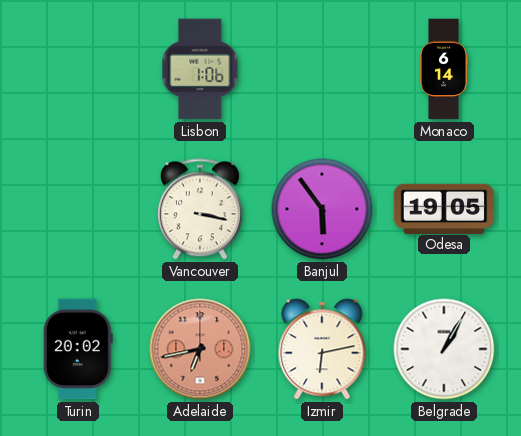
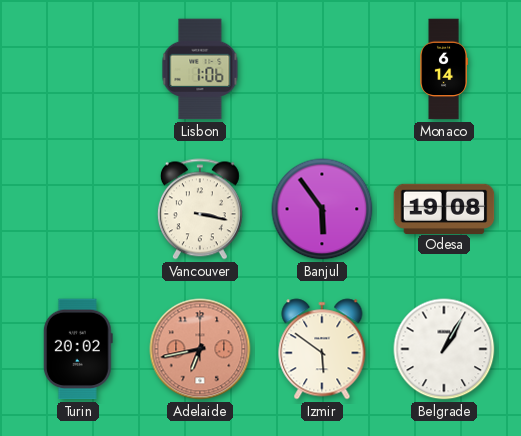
Odesa: 19:05 -> 19:08 (444, 208)
Izmir: 6:13 -> 5:51 (322, 349)
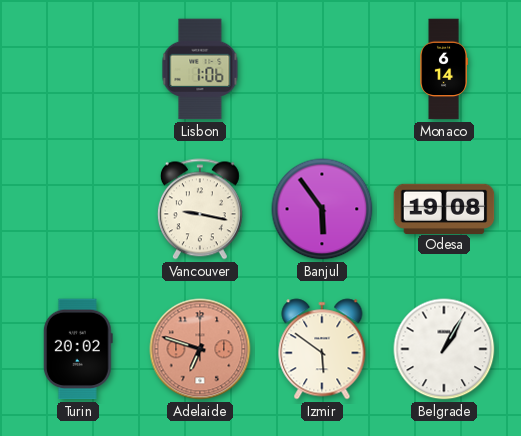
Vancouver: 3:17 -> 9:17 (200, 209)
Adelaide: 6:43 -> 6:48 (200, 349)
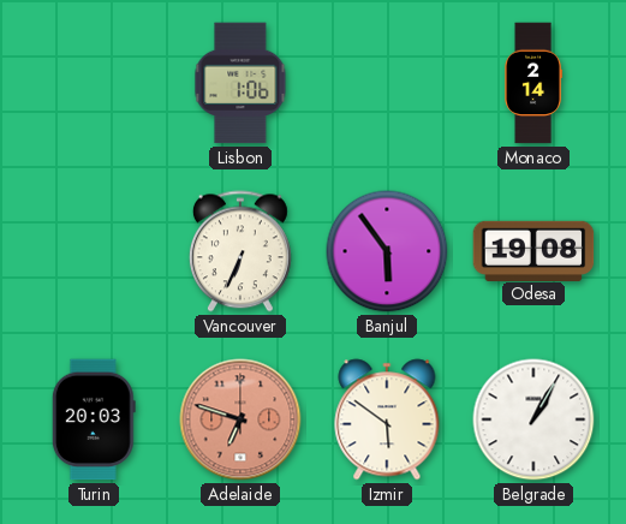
Monaco: 6:14 -> 2:14 (533, 83)
Vancouver: 9:17 -> 6:34 (240, 251)
Turin: 20:02 -> 20:03 (94, 419)
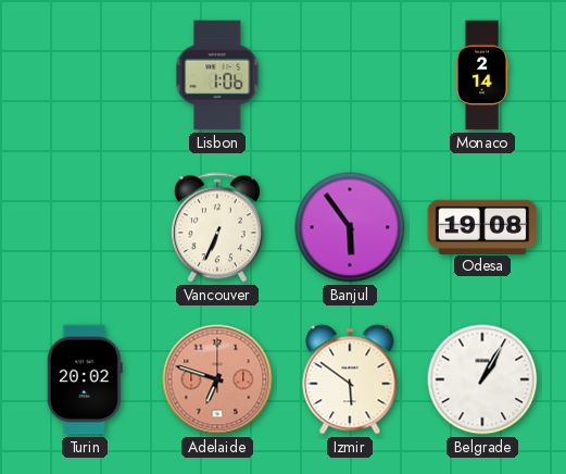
Turin: 20:03 -> 20:02 (85, 379)
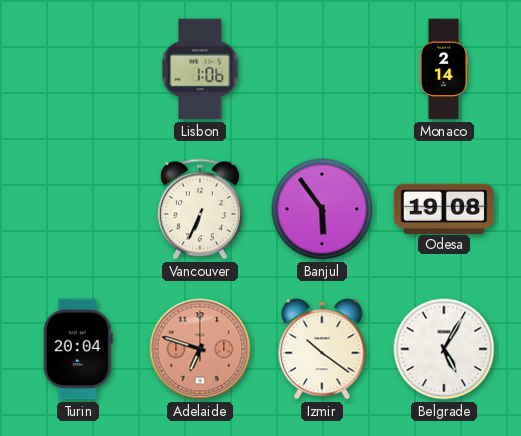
Turin: 20:02 -> 20:04 (78, 349)
Izmir: 5:51 -> 10:21 (322, 349)
Belgrade: 1:05 -> 5:05 (444, 349)
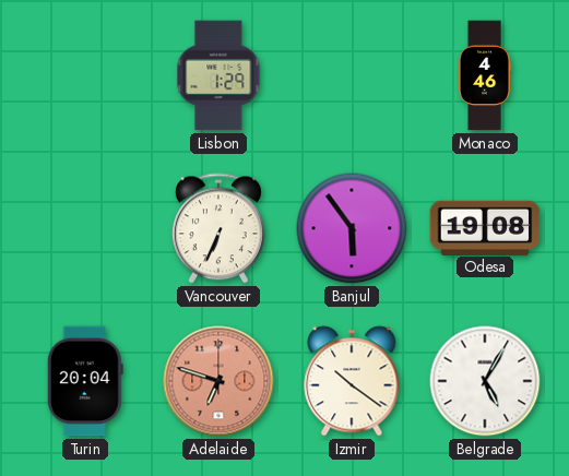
Lisbon: 1:06 -> 1:29 (218, 75)
Monaco: 2:14 -> 4:46 (485, 75)
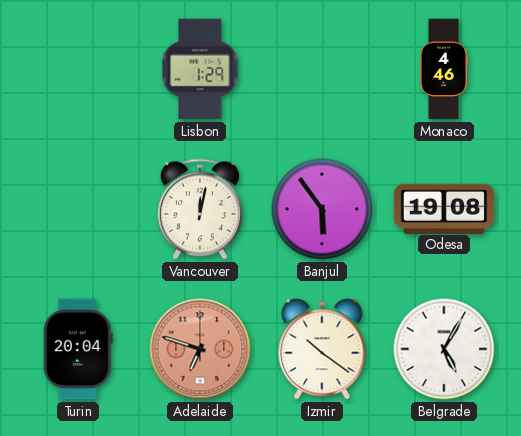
Vancouver: 6:34 -> 12:02 (200, 209)
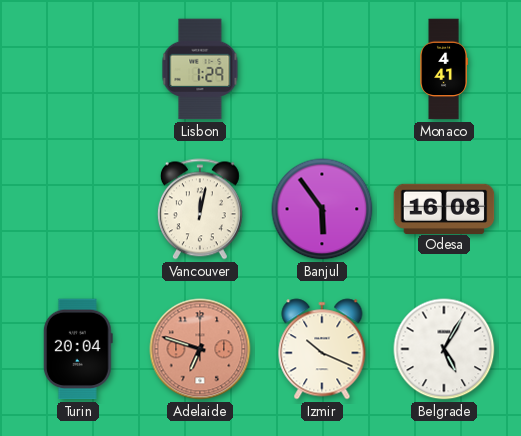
Monaco: 4:46 -> 4:41 (444, 69)
Odesa: 19:08 -> 16:08 (444, 208)
Izmir: 10:21 -> 10:19 (322, 349)
